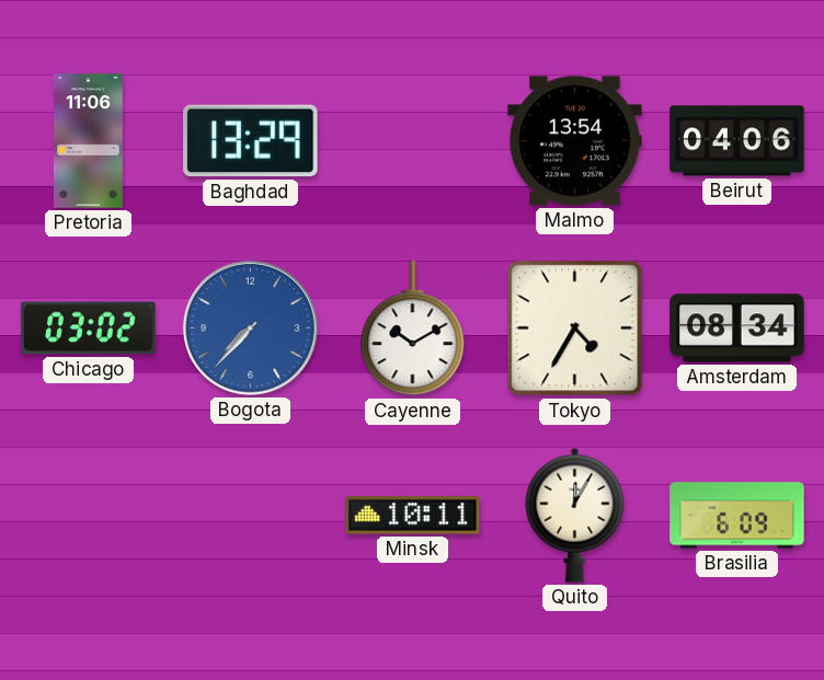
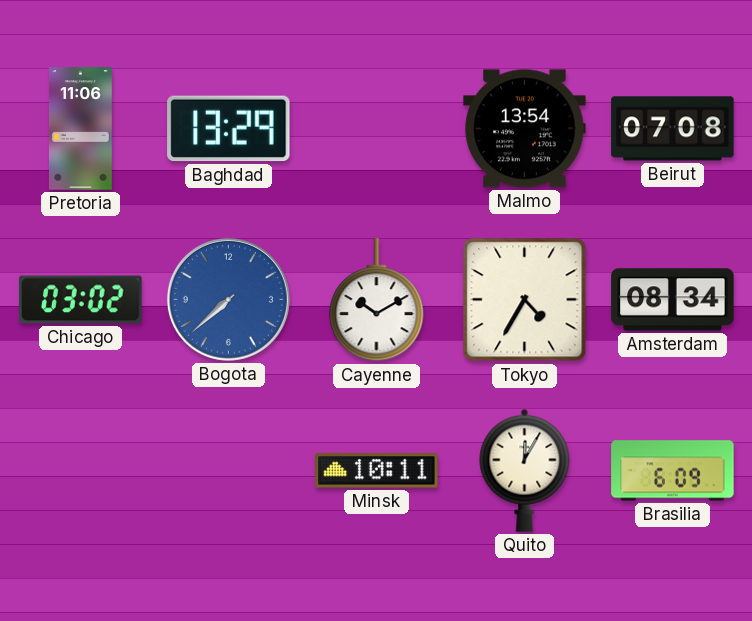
Beirut: 04:06 -> 07:08 (673, 129)
Bogota: 7:37 -> 7:38 (228, 299)
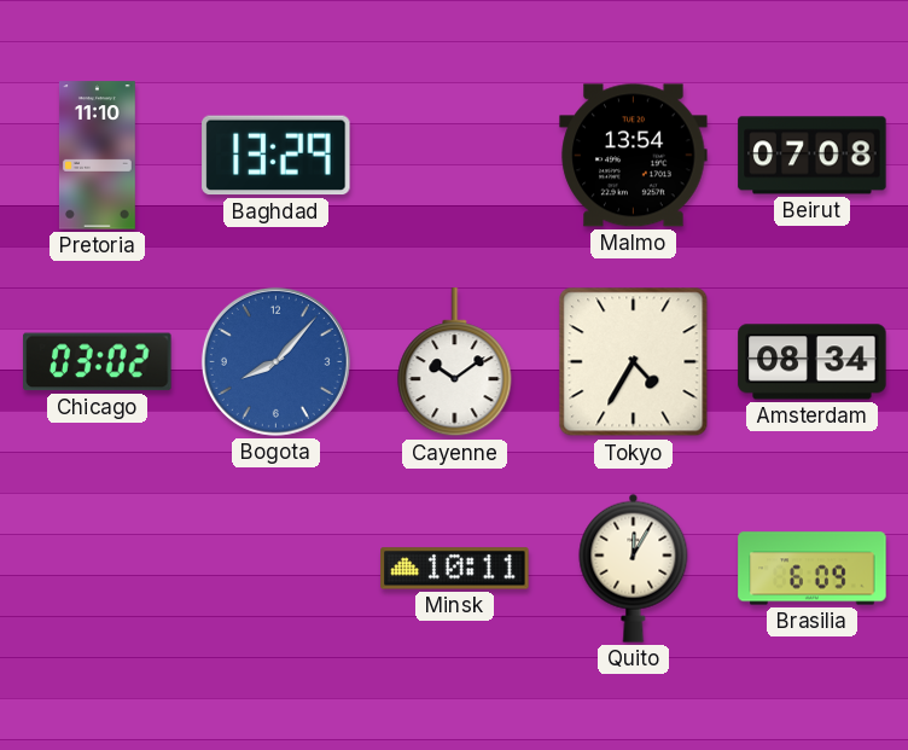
Pretoria: 11:06 -> 11:10 (97, 156)
Bogota: 7:38 -> 8:07 (275, 361)
Cayenne: 10:10 -> 10:09 (455, 362)
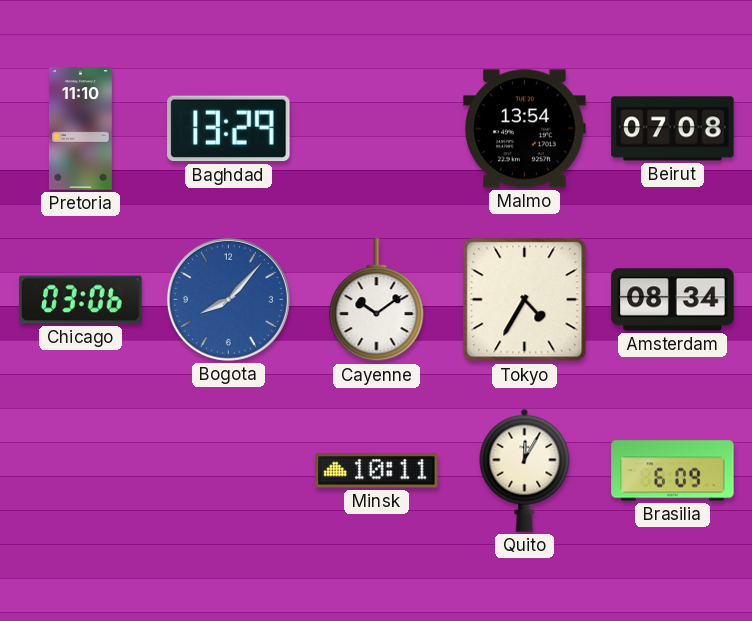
Chicago: 03:02 -> 03:06 (81, 300)
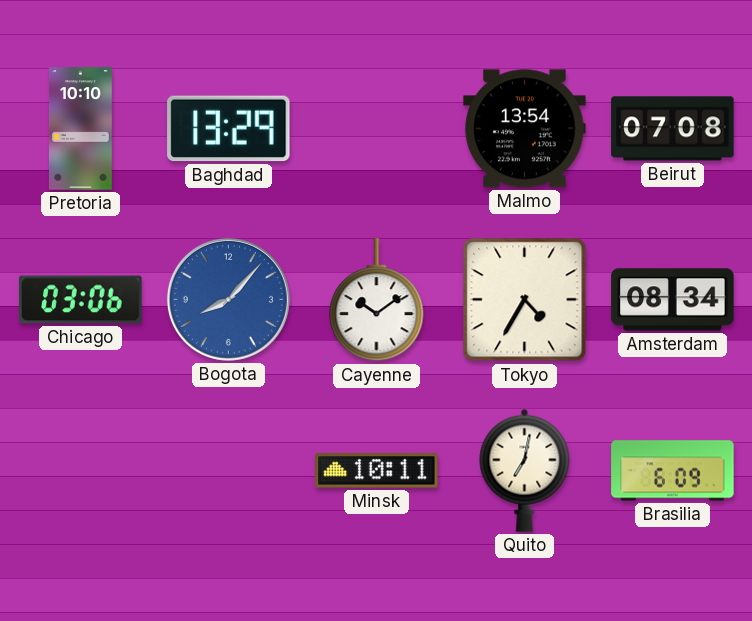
Pretoria: 11:10 -> 10:10 (80, 129)
Quito: 12:05 -> 7:02 (525, 470)
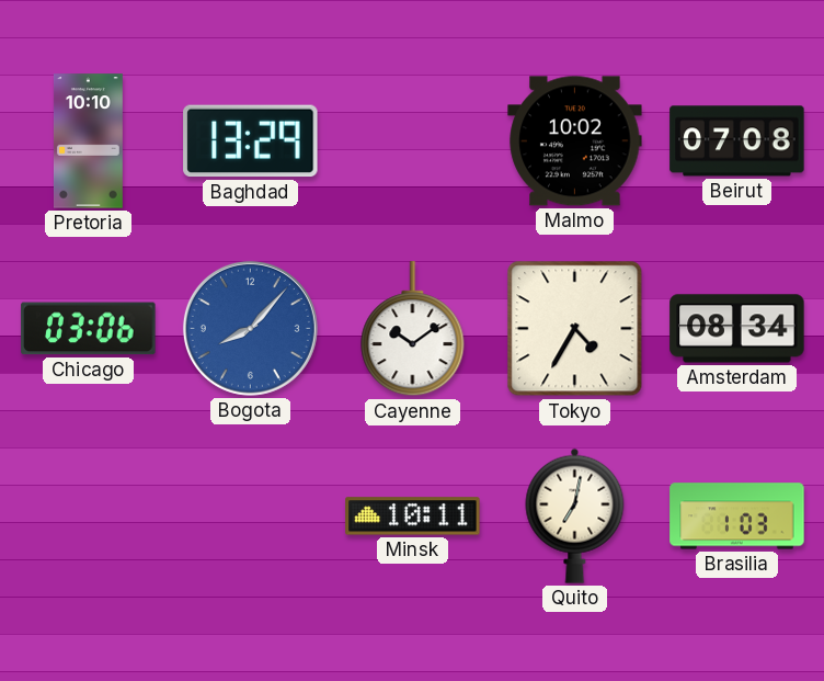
Malmo: 13:54 -> 10:02 (575, 141)
Brasilia: 6:09 -> 1:03 (737, 517)
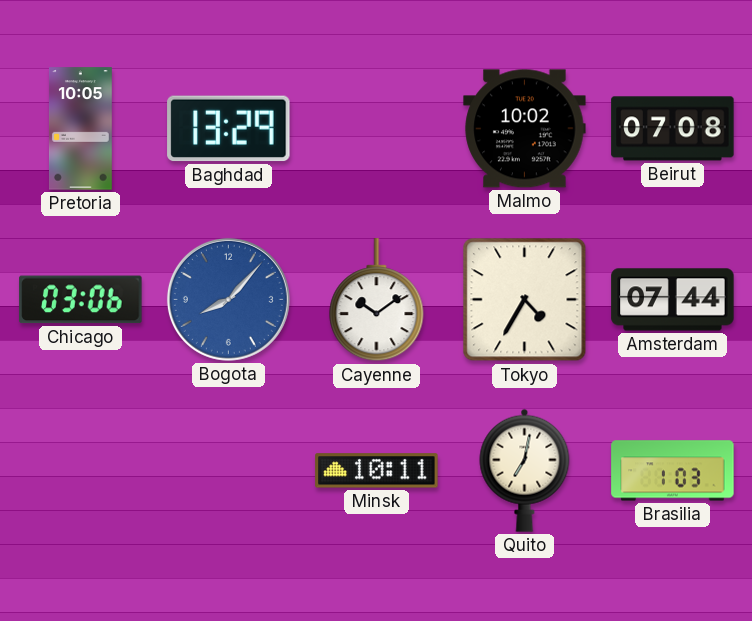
Pretoria: 10:10 -> 10:05 (80, 129)
Amsterdam: 08:34 -> 07:44 (673, 300)
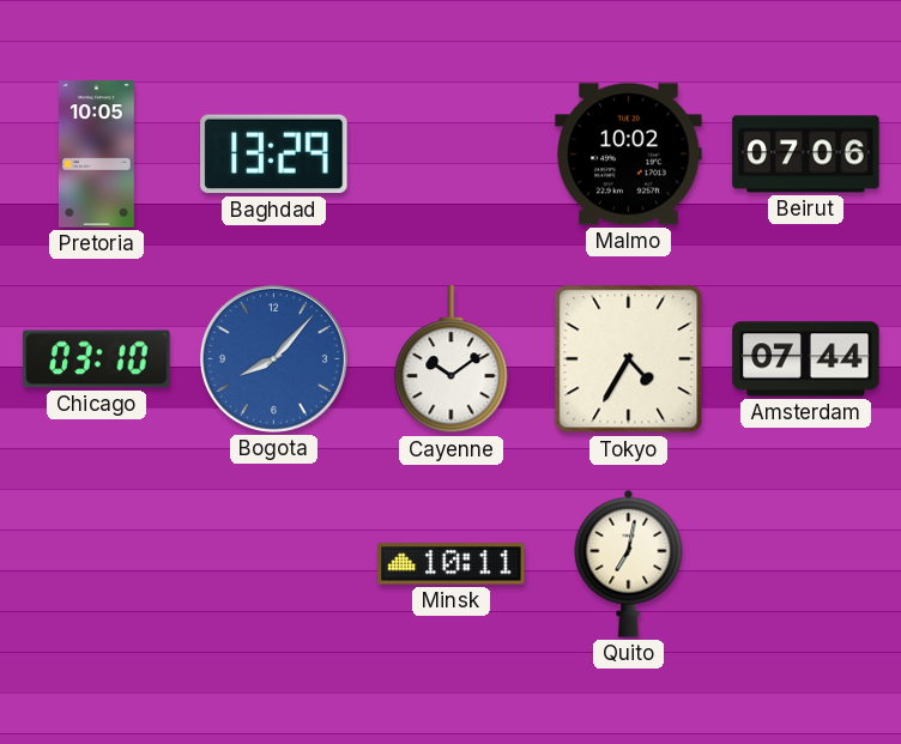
Beirut: 07:08 -> 07:06 (806, 155)
Chicago: 03:06 -> 03:10 (97, 359)
Brasilia: 1:03 -> none (673, 471)
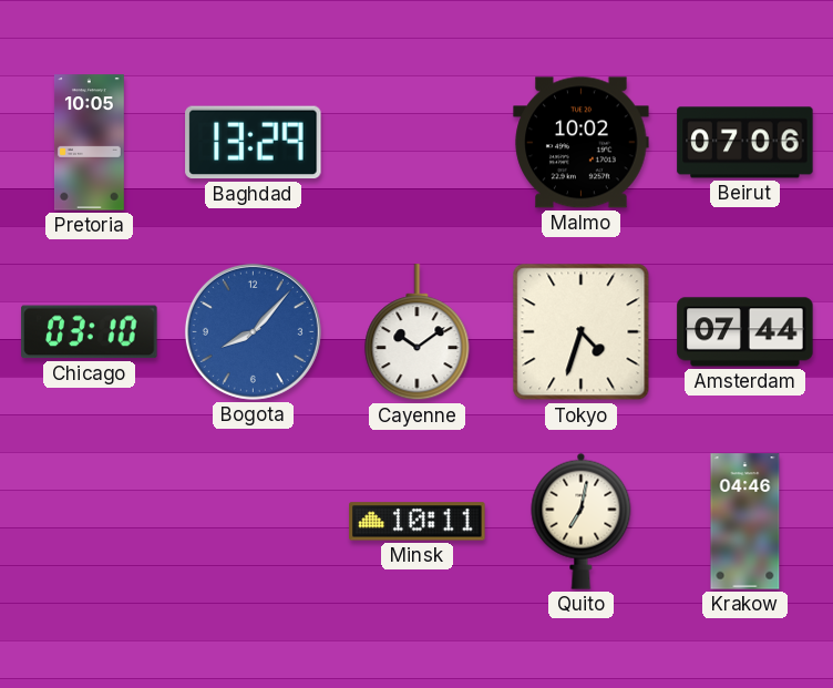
Tokyo: 4:35 -> 4:33 (582, 332)
Krakow: none -> 04:46 (745, 522)
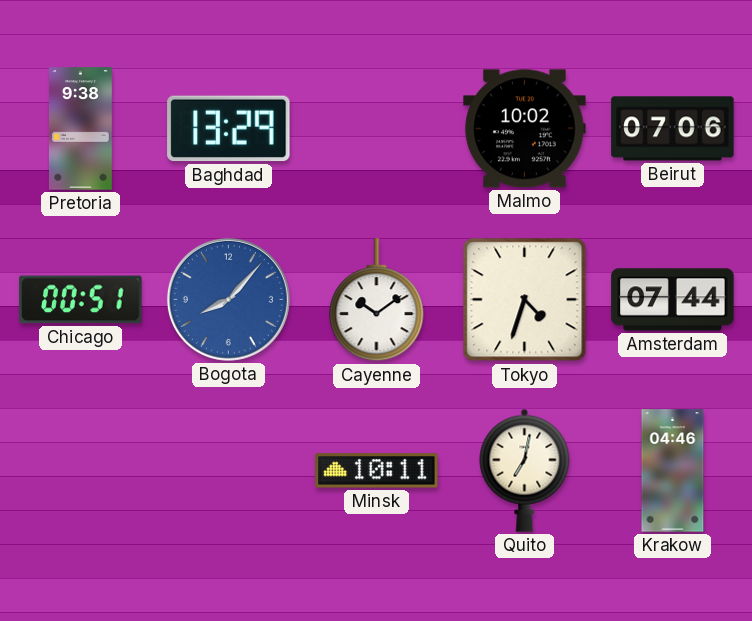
Pretoria: 10:05 -> 9:38 (80, 129)
Chicago: 03:10 -> 00:51 (81, 300)
